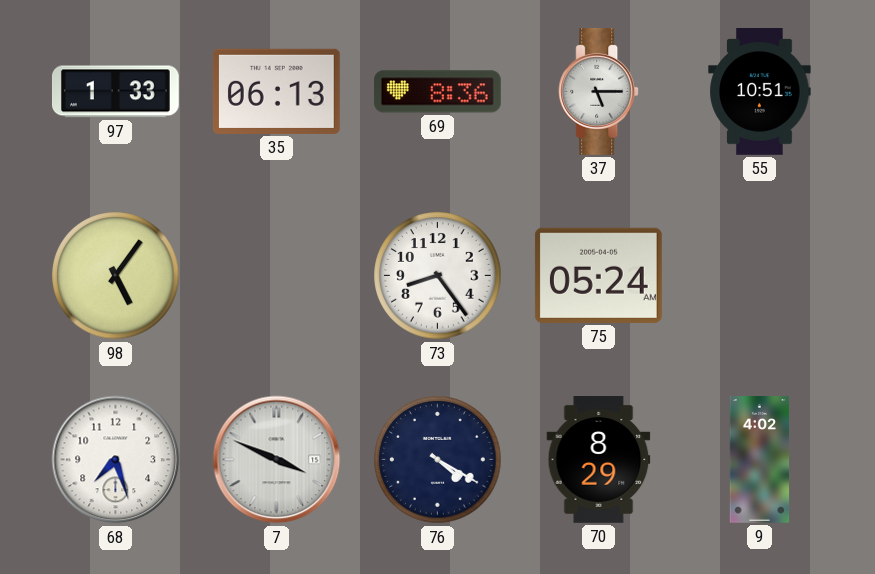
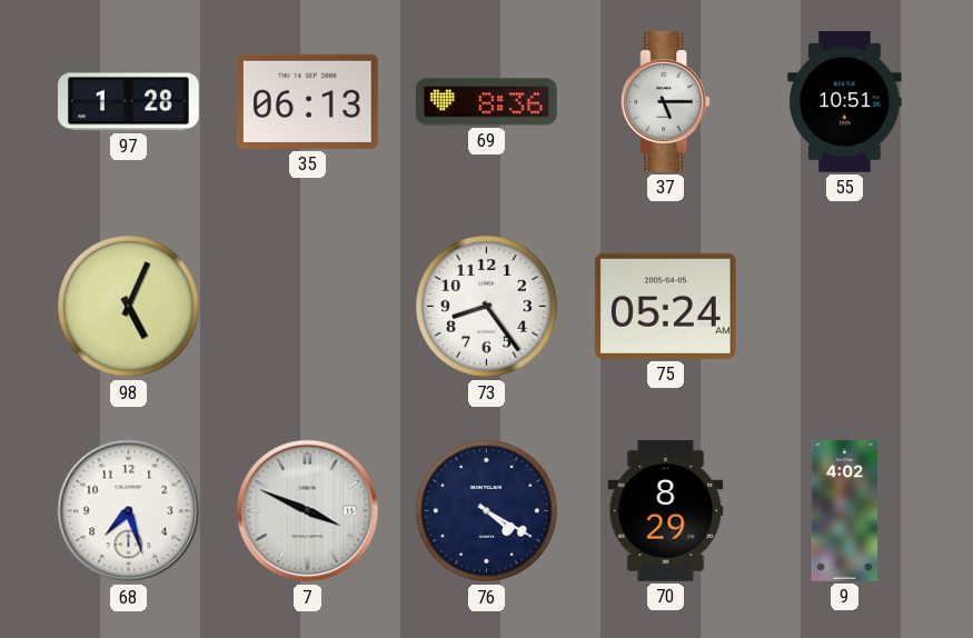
97: 1:33 -> 1:28 (128, 102)
98: 5:06 -> 5:04 (129, 307)
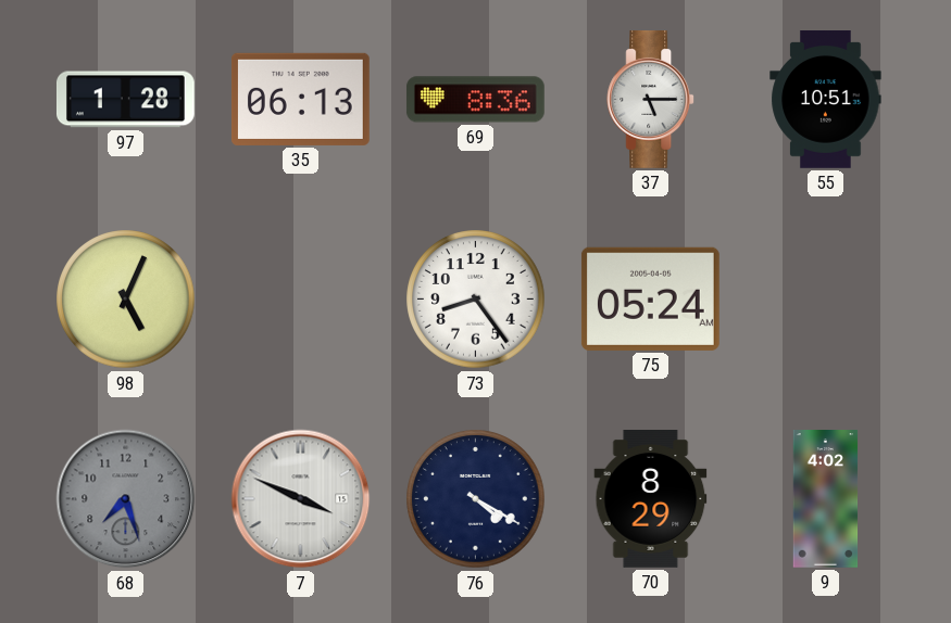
68 dial: white -> grey (126, 499)
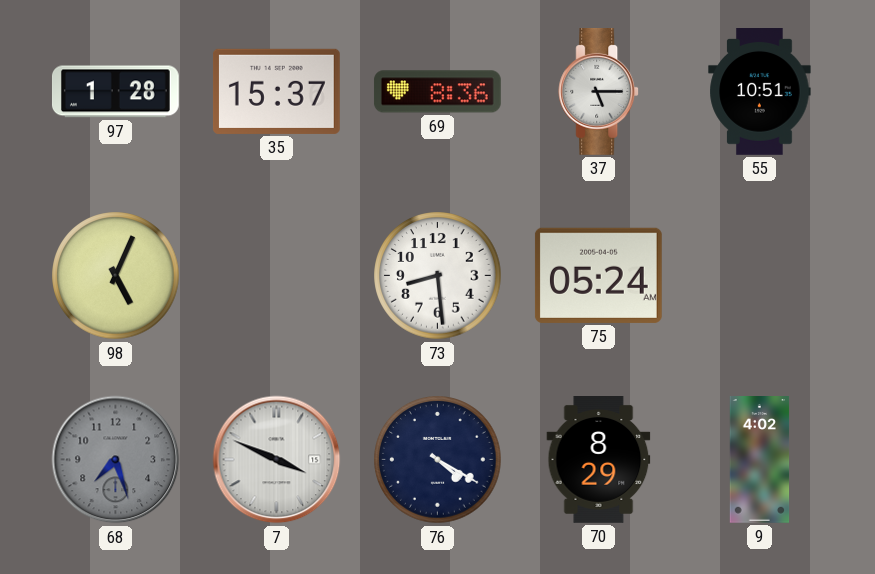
35: 06:13 -> 15:37 (276, 91)
73: 8:24 -> 8:29 (438, 276)
